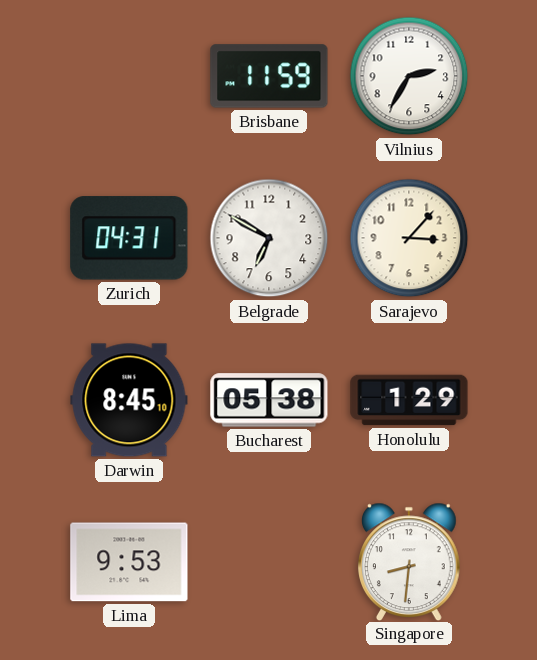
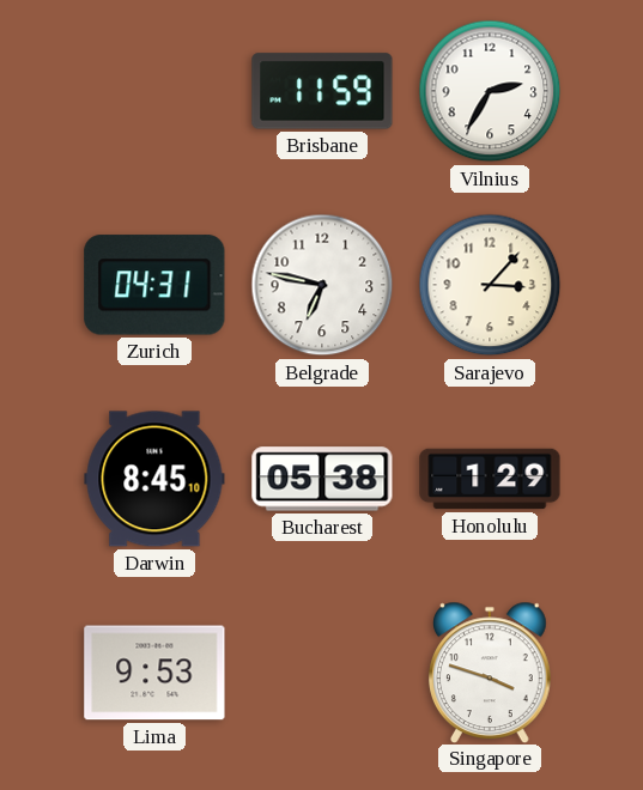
Belgrade: 6:50 -> 6:47 (322, 285)
Singapore: 8:31 -> 3:48 (491, 671)
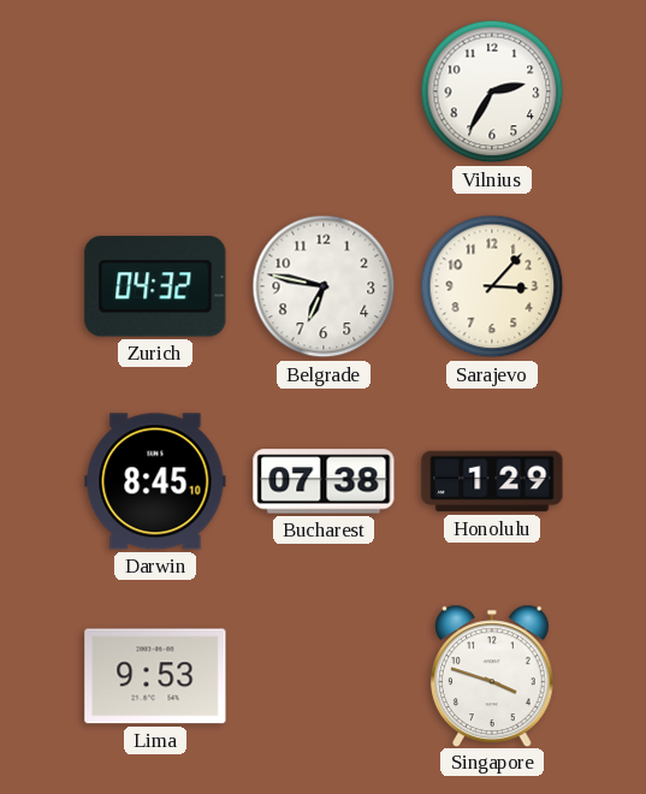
Brisbane: 11:59 -> none (322, 91)
Zurich: 04:31 -> 04:32 (155, 286)
Bucharest: 05:38 -> 07:38 (324, 481)
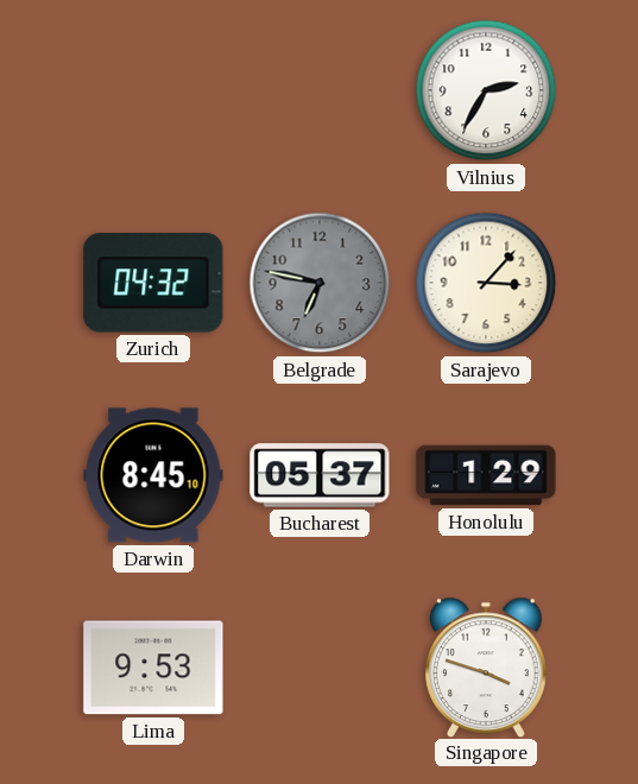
Belgrade dial: white -> grey (320, 283)
Bucharest: 07:38 -> 05:37 (320, 475)
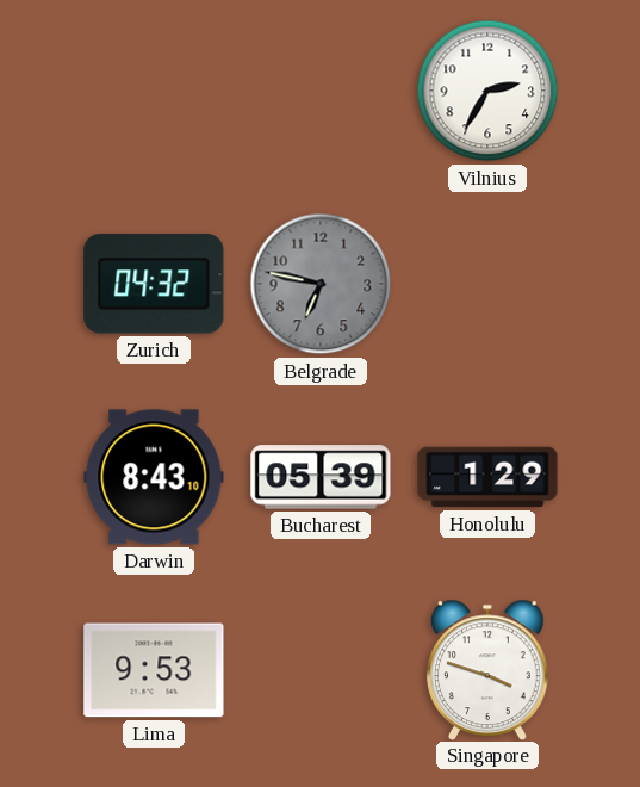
Sarajevo: 3:07 -> none (486, 283)
Darwin: 8:45 -> 8:43 (154, 477)
Bucharest: 05:37 -> 05:39 (321, 477)
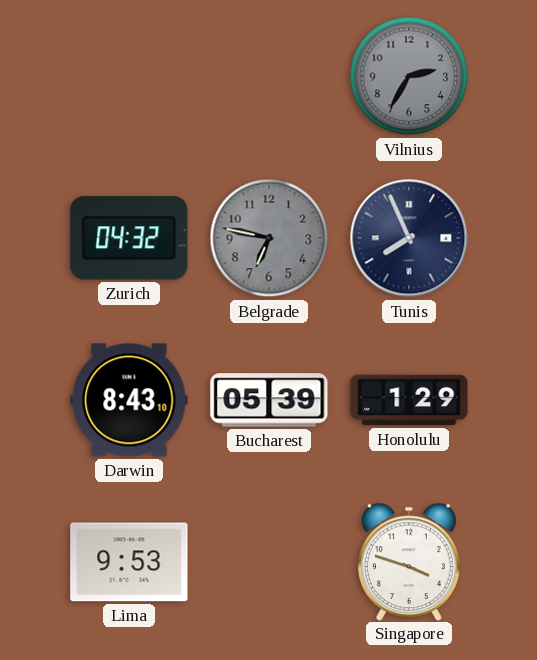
Vilnius dial: white -> grey (409, 76)
Tunis: none -> 7:56 (409, 238)
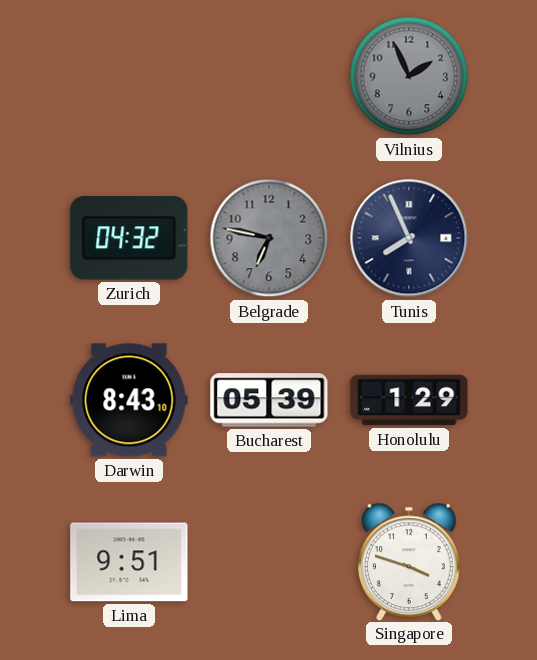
Vilnius: 2:35 -> 1:56 (409, 76)
Lima: 9:53 -> 9:51 (129, 562)
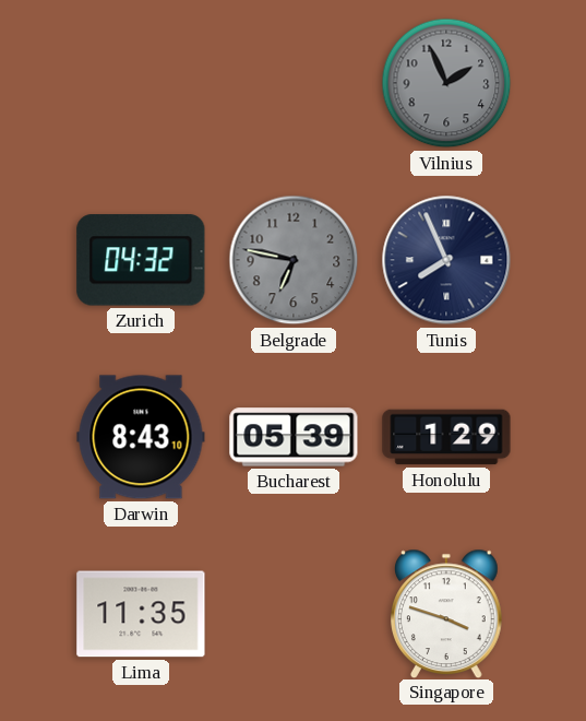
Lima: 9:51 -> 11:35 (141, 614)
